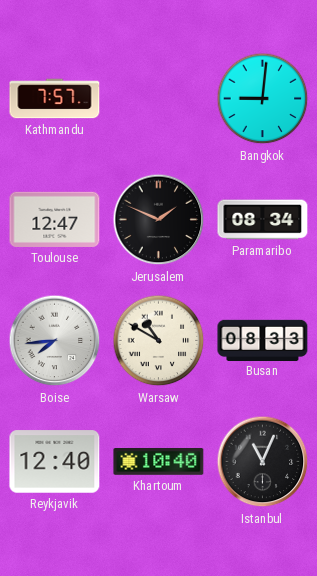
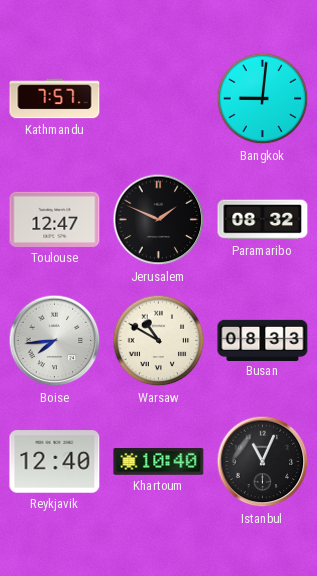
Paramaribo: 08:34 -> 08:32 (263, 220)
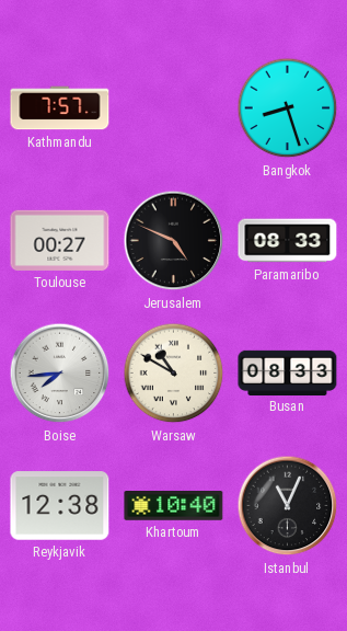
Bangkok: 9:01 -> 8:27 (288, 108)
Toulouse: 12:47 -> 00:27 (60, 240)
Jerusalem: 1:49 -> 4:49 (174, 241)
Paramaribo: 08:32 -> 08:33 (288, 241)
Reykjavik: 12:40 -> 12:38 (60, 506)
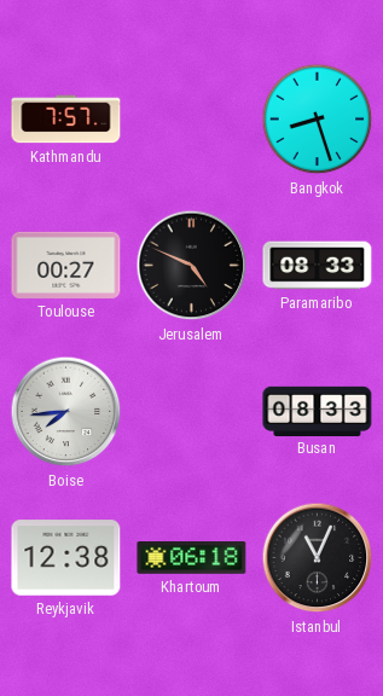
Warsaw: 10:50 -> none (174, 374)
Khartoum: 10:40 -> 06:18 (192, 558)
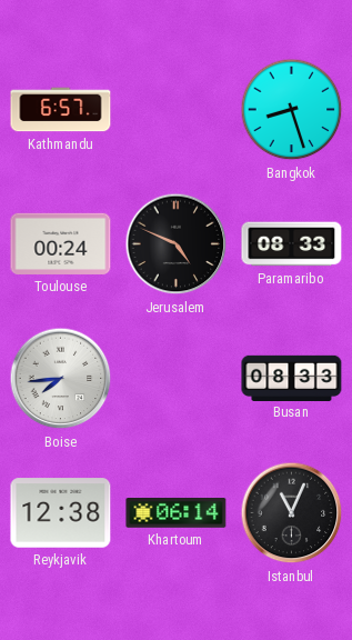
Kathmandu: 7:57 -> 6:57 (61, 110)
Toulouse: 00:27 -> 00:24 (61, 243)
Khartoum: 06:18 -> 06:14 (177, 513)
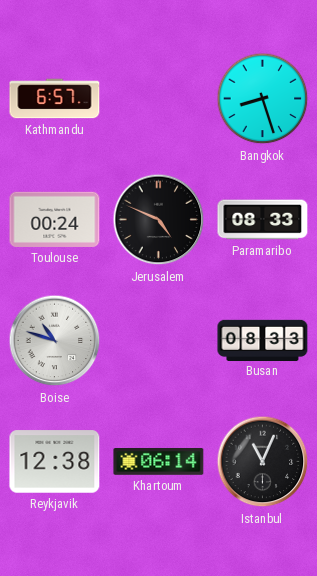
Boise: 7:44 -> 10:48 (55, 341)
